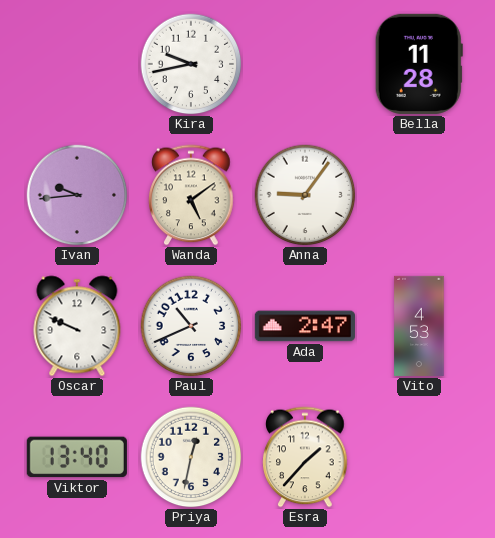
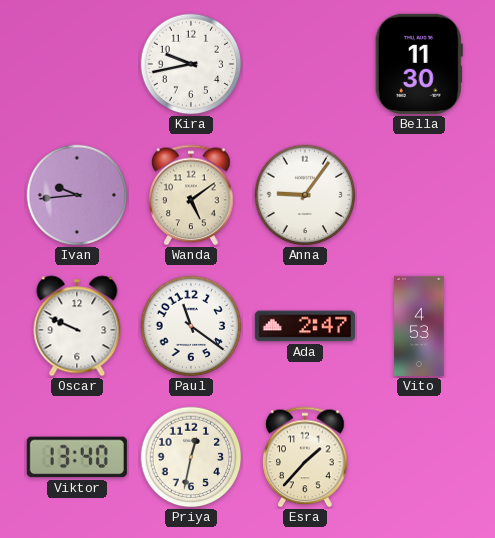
Bella: 11:28 -> 11:30 (419, 64)
Paul: 10:41 -> 11:21 (191, 326)
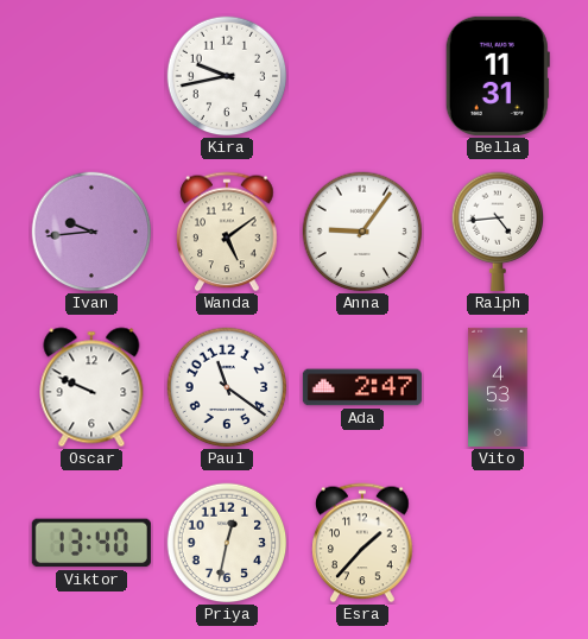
Bella: 11:30 -> 11:31 (498, 76)
Ralph: none -> 4:44 (498, 232)
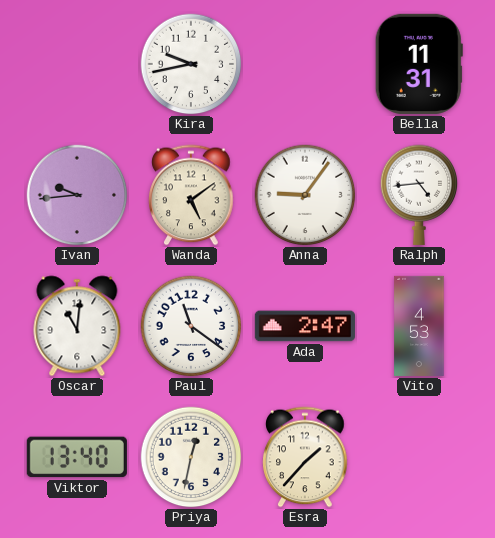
Oscar: 9:49 -> 11:01 (77, 326)
